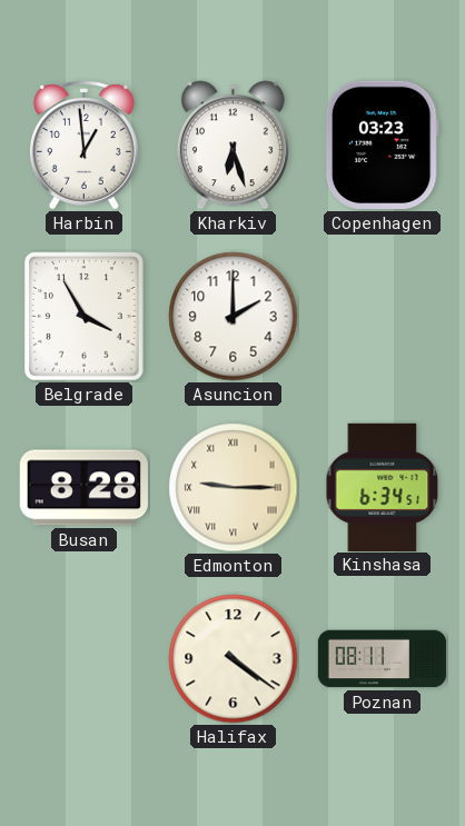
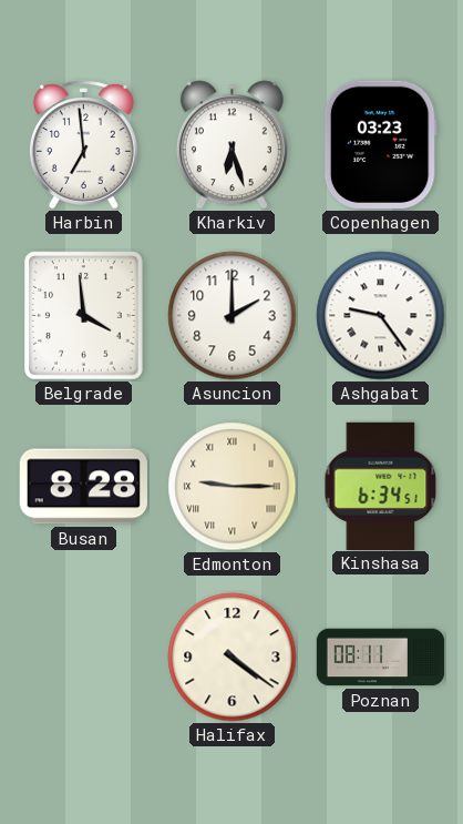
Harbin: 12:59 -> 6:59 (83, 145)
Belgrade: 3:55 -> 3:59 (84, 316)
Ashgabat: none -> 9:24 (381, 316)
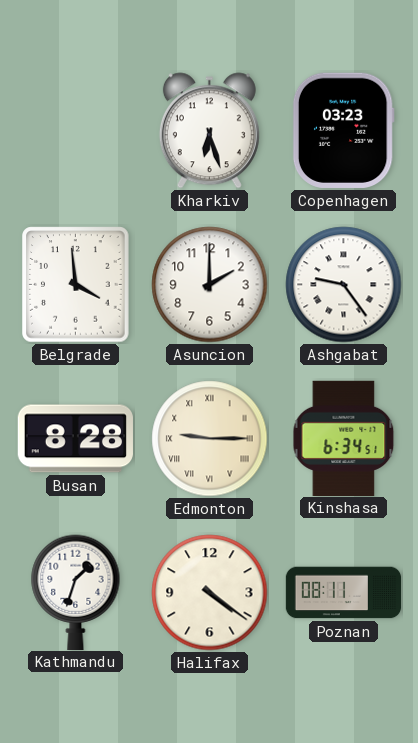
Harbin: 6:59 -> none (83, 145)
Kathmandu: none -> 1:33 (76, 592)
